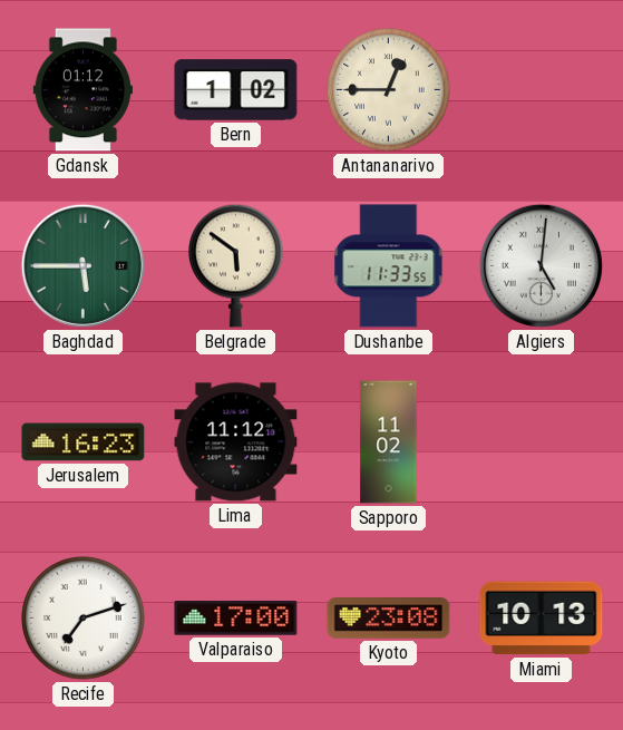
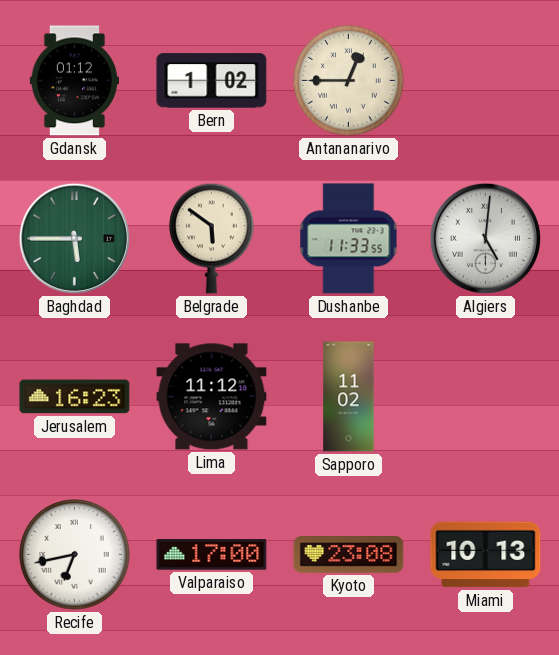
Recife: 7:12 -> 6:43 (75, 555)
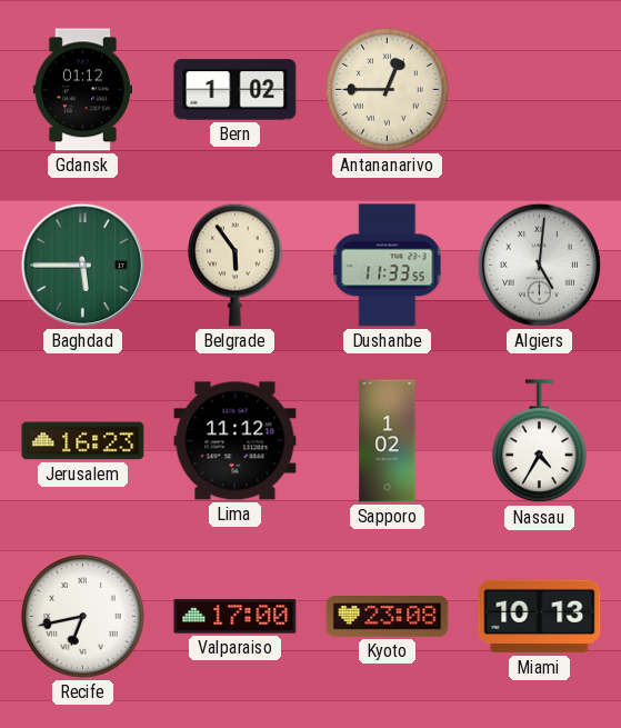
Belgrade: 5:51 -> 5:54 (236, 265)
Sapporo: 11:02 -> 1:02 (388, 441)
Nassau: none -> 4:35 (540, 441)
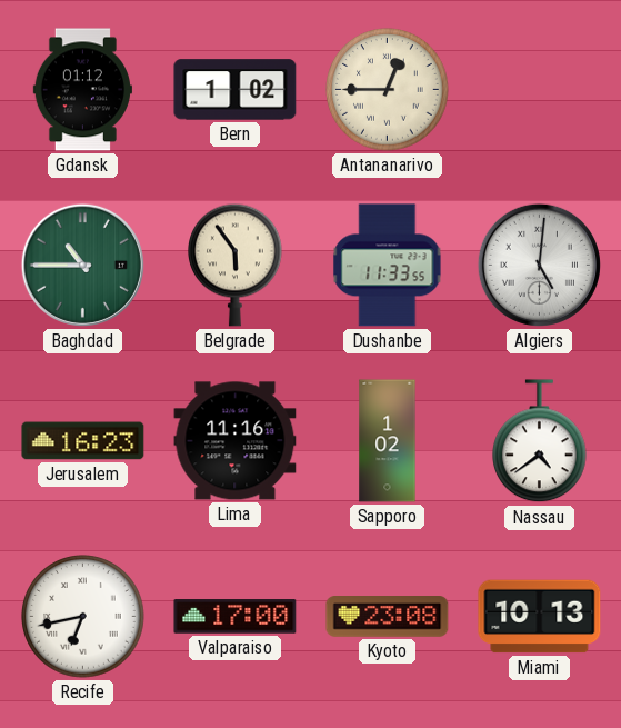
Baghdad: 5:45 -> 10:45 (82, 265)
Lima: 11:12 -> 11:16 (236, 441)
Nassau: 4:35 -> 4:39 (540, 441)
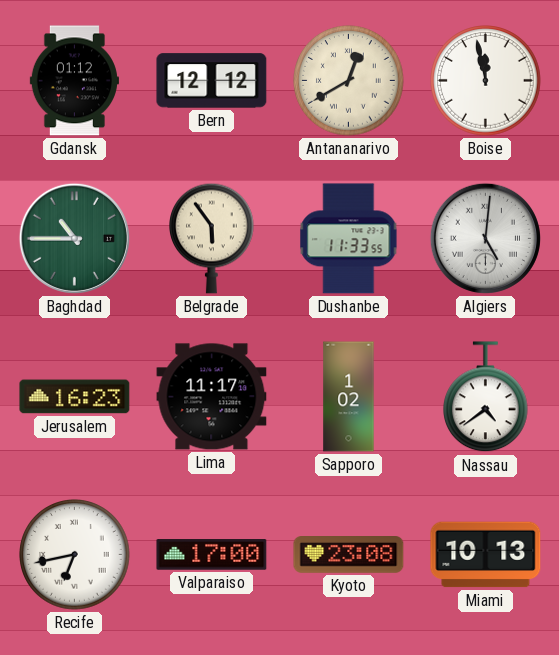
Bern: 1:02 -> 12:12 (212, 81)
Antananarivo: 12:45 -> 12:40 (349, 81)
Boise: none -> 11:58 (486, 81)
Lima: 11:16 -> 11:17 (212, 397)
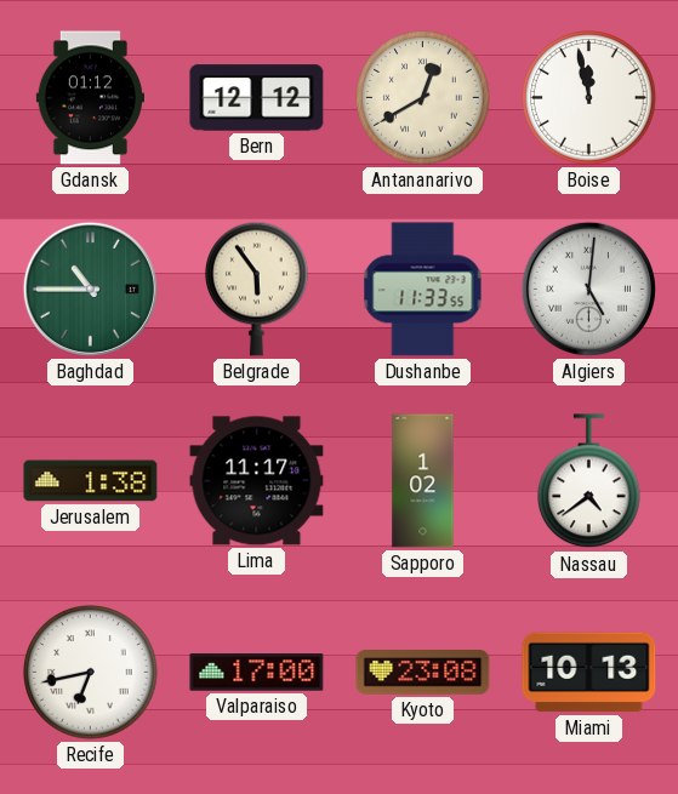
Jerusalem: 16:23 -> 1:38 (91, 481)
